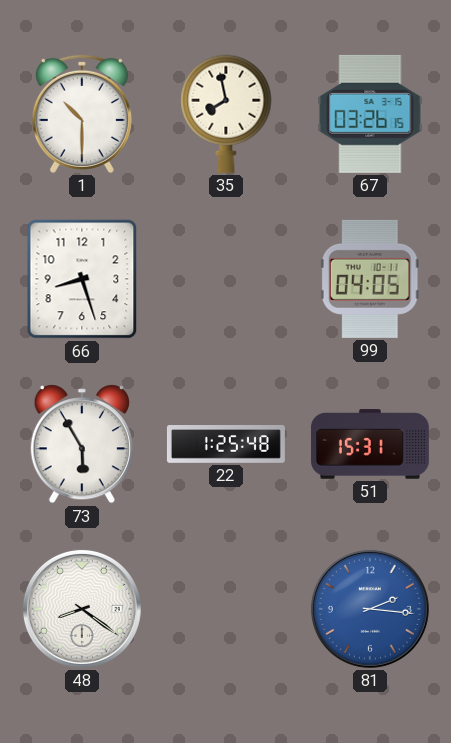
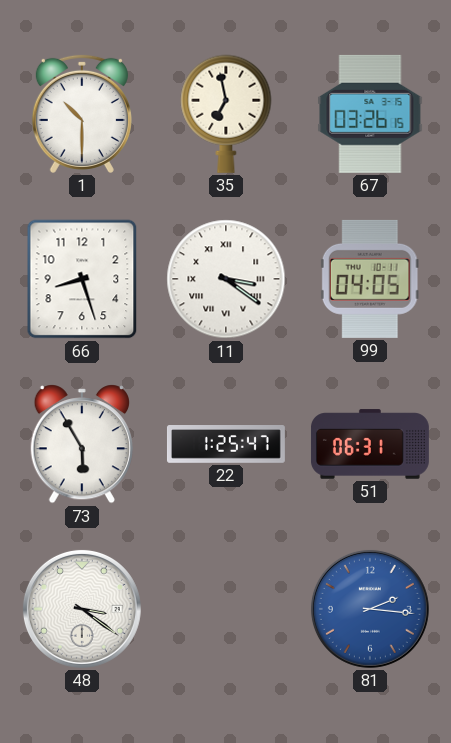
35: 7:58 -> 6:58 (226, 114)
11: none -> 3:21 (226, 279)
22: 1:25:48 -> 1:25:47 (226, 445)
51: 15:31 -> 06:31 (370, 444)
48: 8:21 -> 3:21 (82, 609)
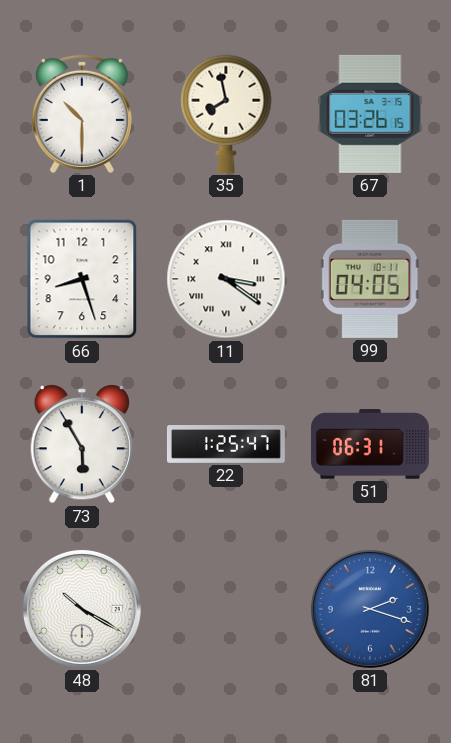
35: 6:58 -> 7:58 (226, 114)
48: 3:21 -> 10:20 (82, 609)
81: 2:16 -> 2:18 (370, 609)
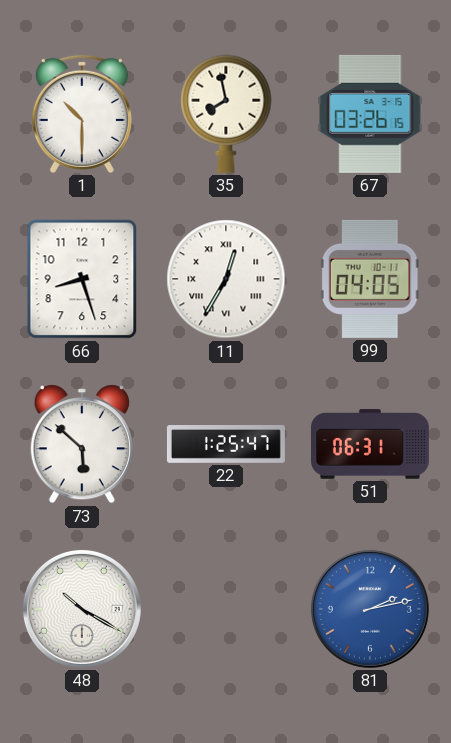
11: 3:21 -> 12:35 (226, 279)
73: 5:55 -> 5:52 (82, 444)
81: 2:18 -> 2:13 (370, 609)
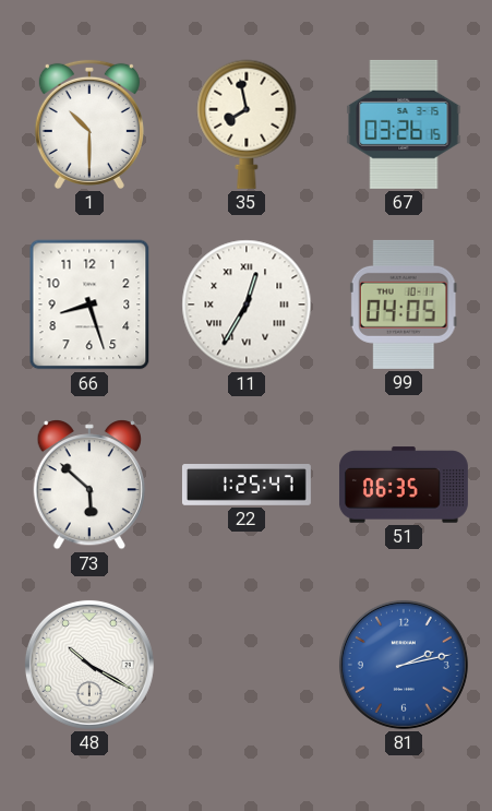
51: 06:31 -> 06:35 (404, 485)
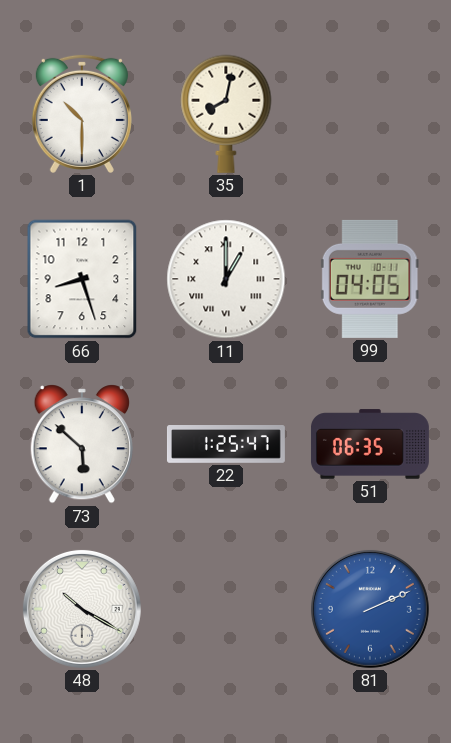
35: 7:58 -> 8:02 (226, 114)
67: 03:26 -> none (404, 124)
11: 12:35 -> 1:00 (226, 279)
81: 2:13 -> 2:11 (370, 609)
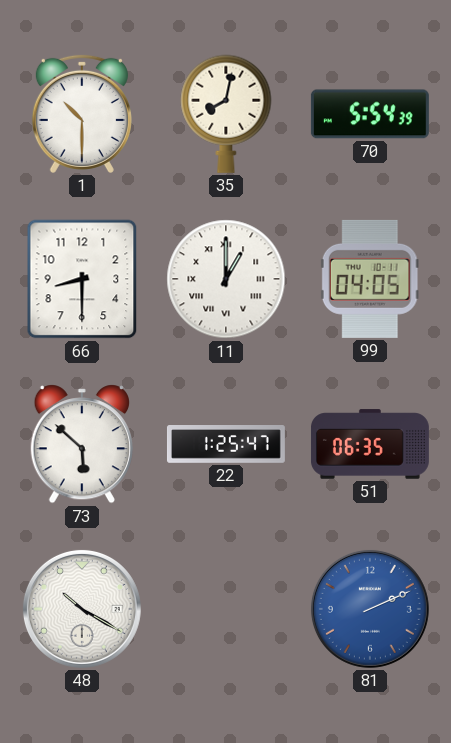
70: none -> 5:54 (370, 114)
66: 8:27 -> 8:30 (82, 279)
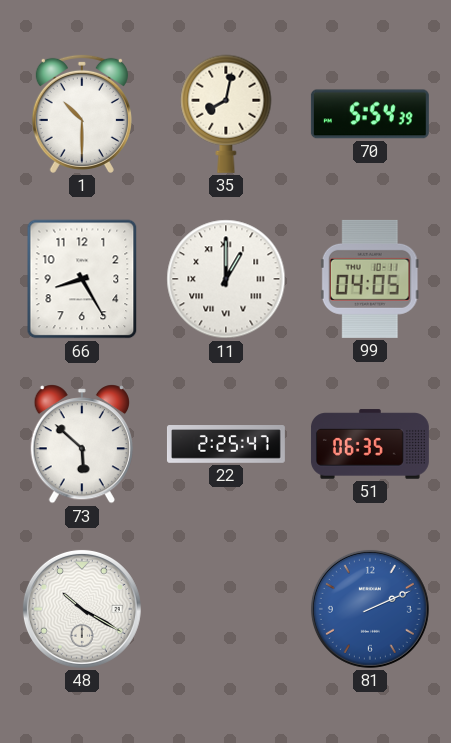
66: 8:30 -> 8:25 (82, 279)
22: 1:25 -> 2:25 (226, 445)
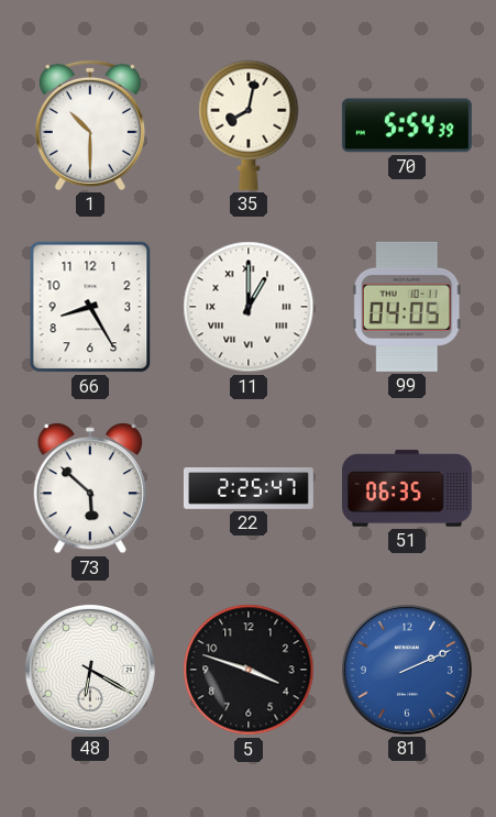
48: 10:20 -> 6:20 (90, 670)
5: none -> 3:48 (249, 670)
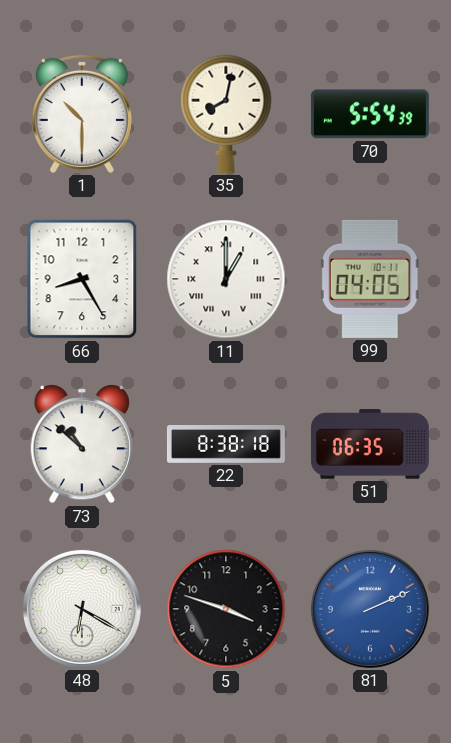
73: 5:52 -> 10:52 (82, 444)
22: 2:25 -> 8:38 (226, 445)
